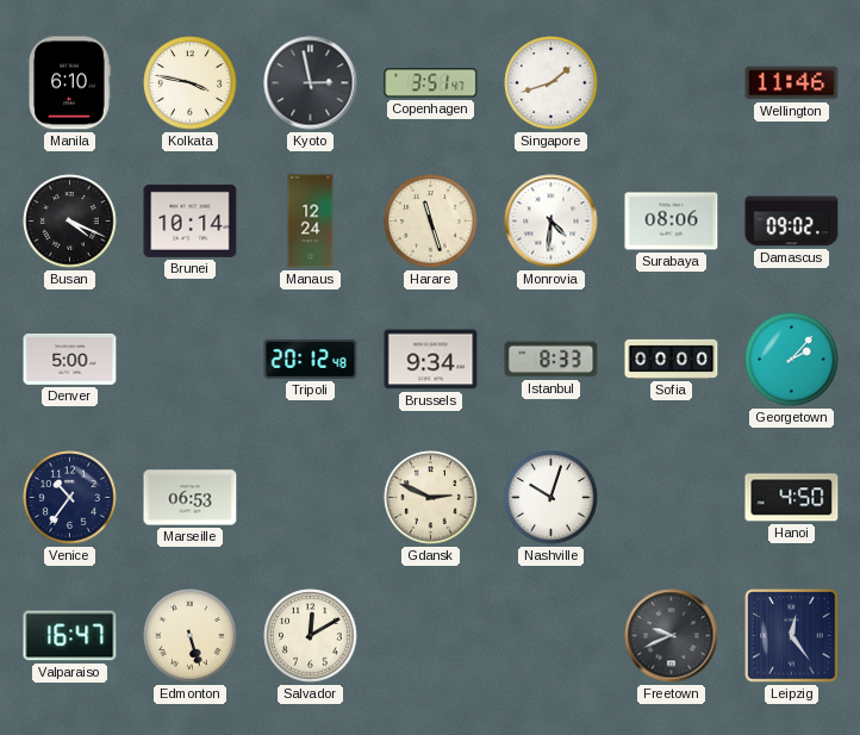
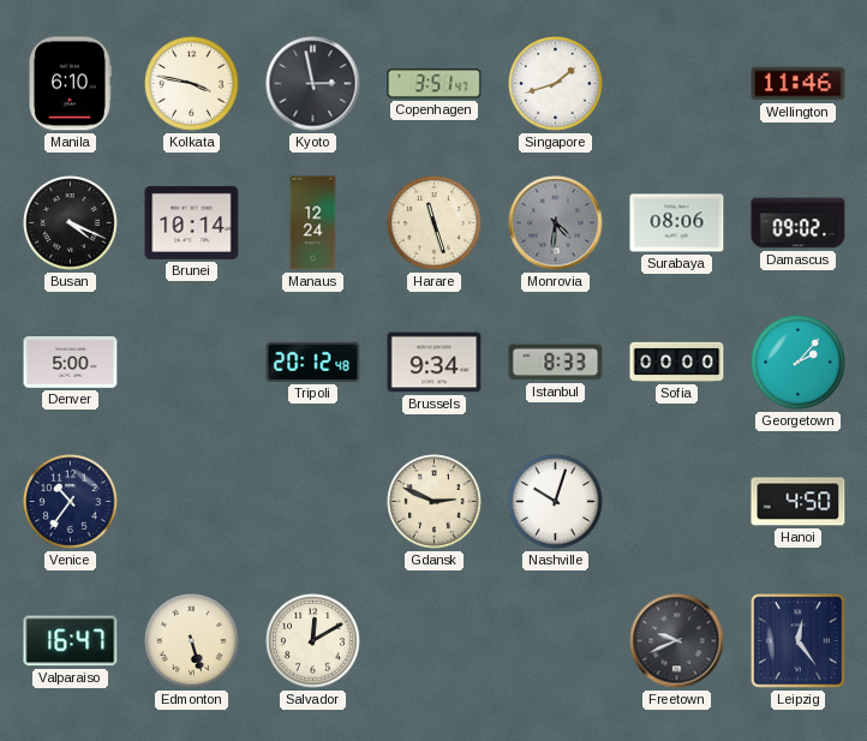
Monrovia dial: white -> grey (556, 223)
Marseille: 06:53 -> none (191, 498)
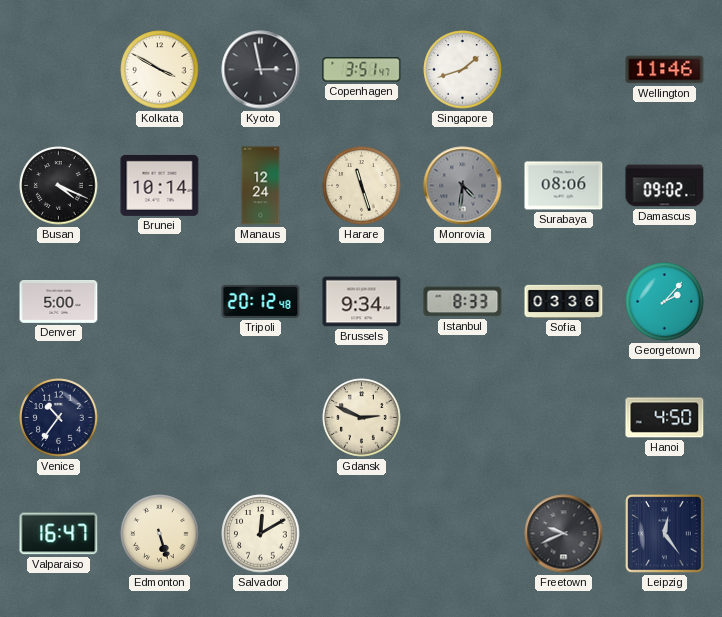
Manila: 6:10 -> none (71, 84)
Kolkata: 3:47 -> 3:50 (160, 70)
Sofia: 00:00 -> 03:36 (564, 301)
Nashville: 10:03 -> none (556, 502)
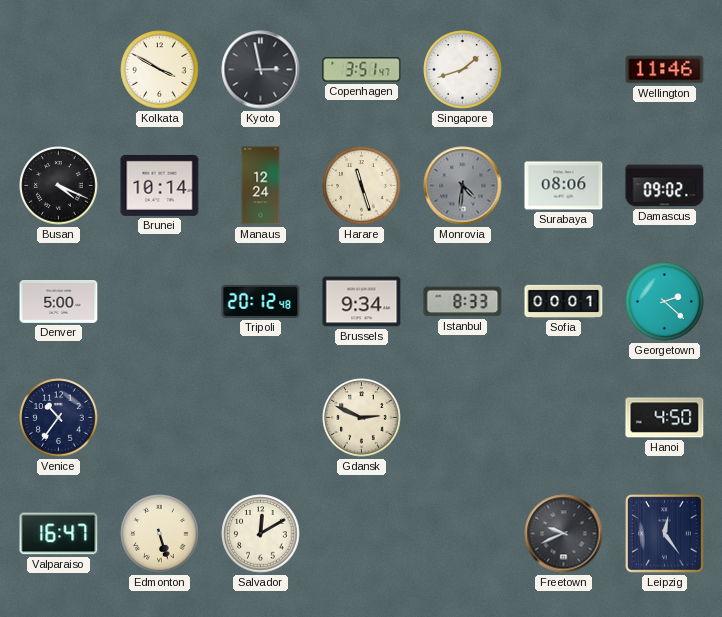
Sofia: 03:36 -> 00:01 (564, 301)
Georgetown: 2:07 -> 2:22 (665, 302)
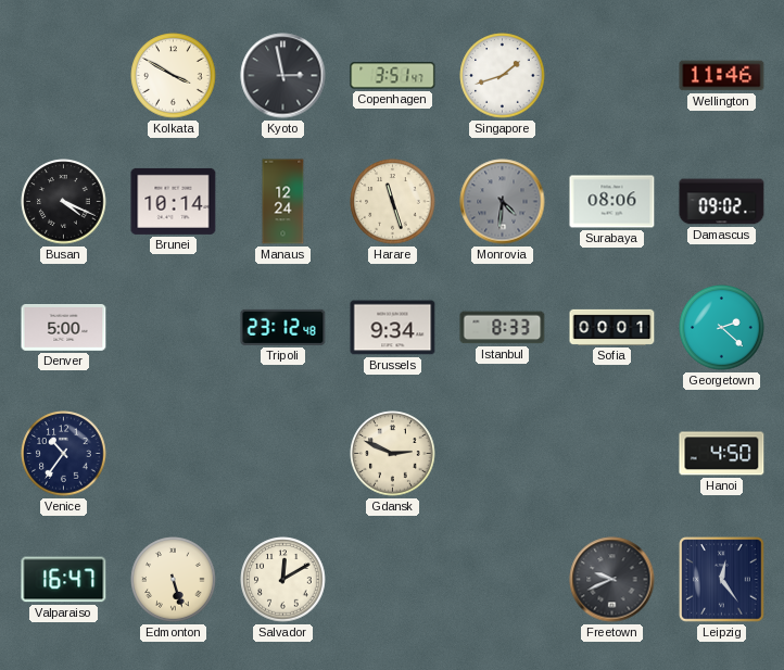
Tripoli: 20:12 -> 23:12 (283, 327)
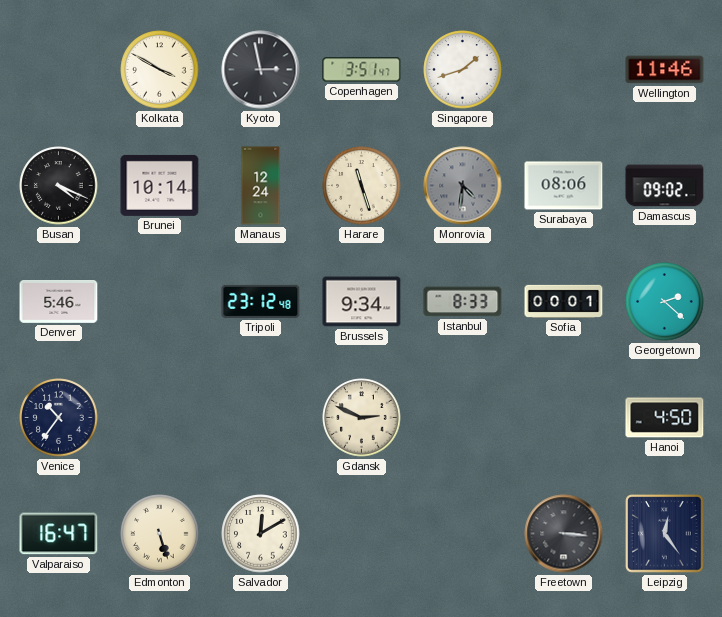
Denver: 5:00 -> 5:46 (59, 302)
Freetown: 9:41 -> 3:16 (564, 534)
